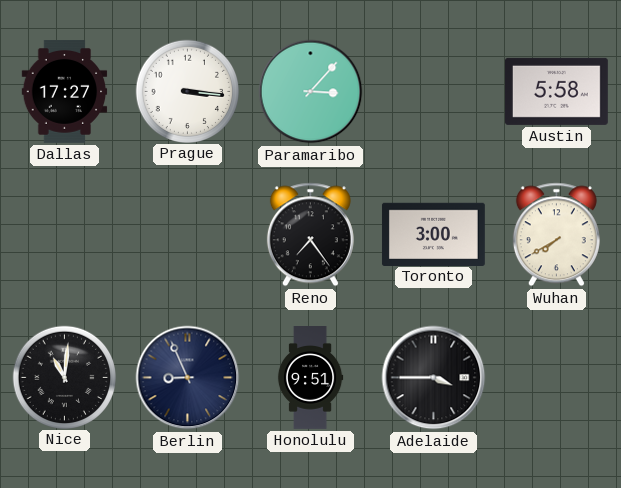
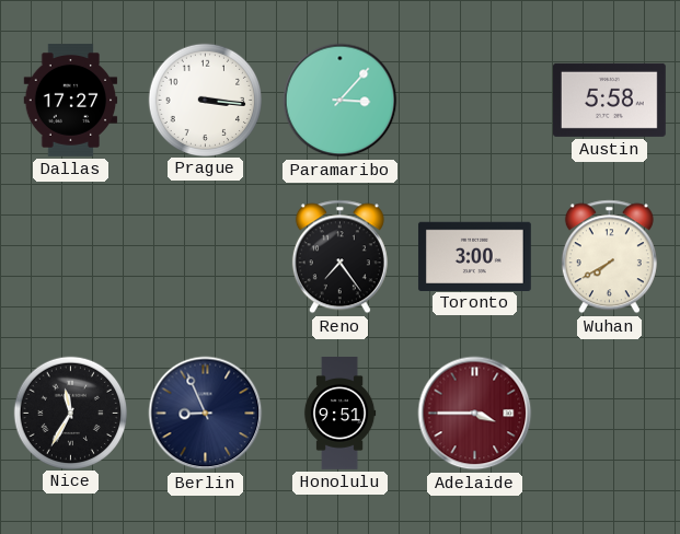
Nice: 11:01 -> 11:35 (70, 413)
Adelaide dial: black -> burgundy (475, 414)
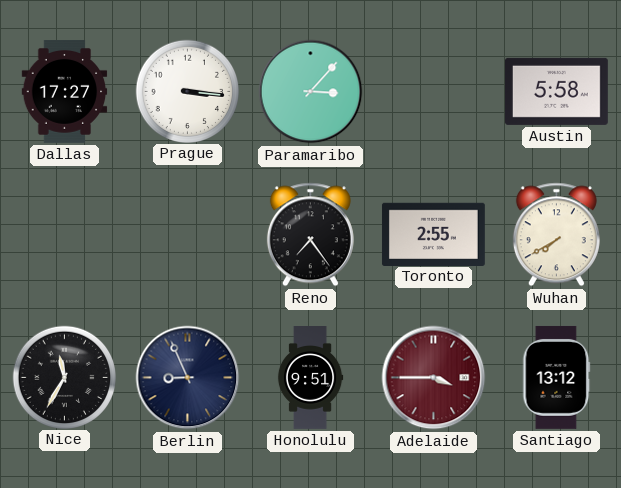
Toronto: 3:00 -> 2:55 (433, 234)
Santiago: none -> 13:12 (556, 377)
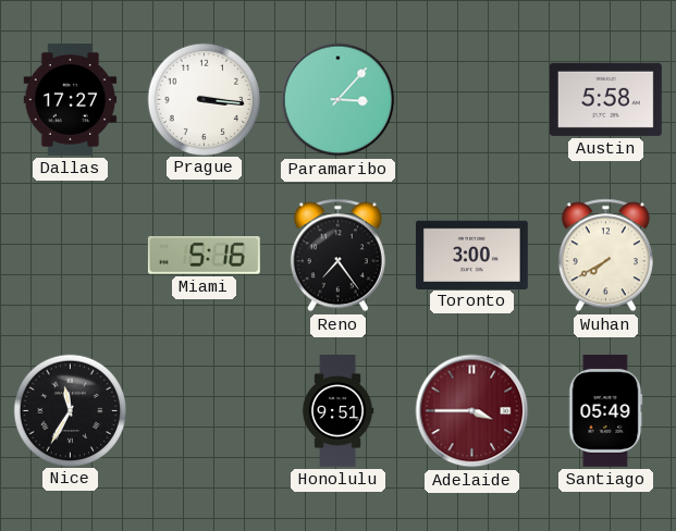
Miami: none -> 5:16 (204, 256)
Toronto: 2:55 -> 3:00 (471, 255)
Berlin: 8:56 -> none (188, 378)
Santiago: 13:12 -> 05:49 (605, 410)
